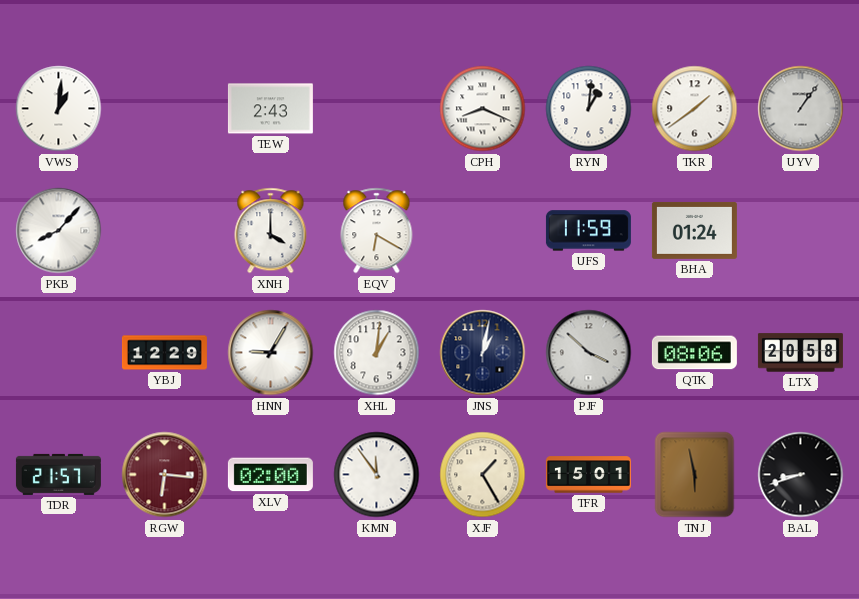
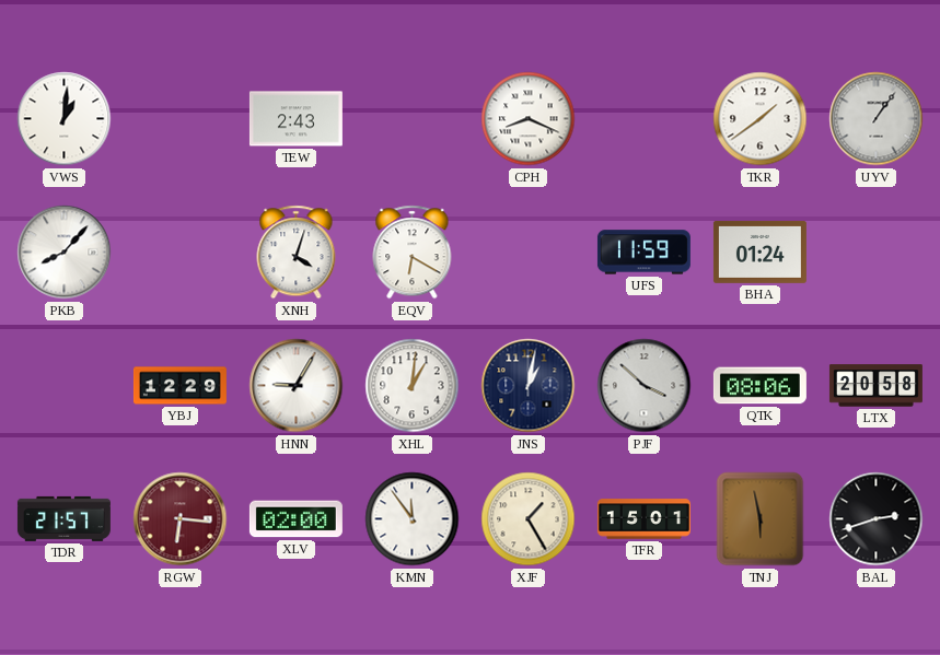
RYN: 1:01 -> none (589, 109)
XNH: 4:00 -> 4:03 (297, 253)
BAL: 8:42 -> 2:42 (877, 519)
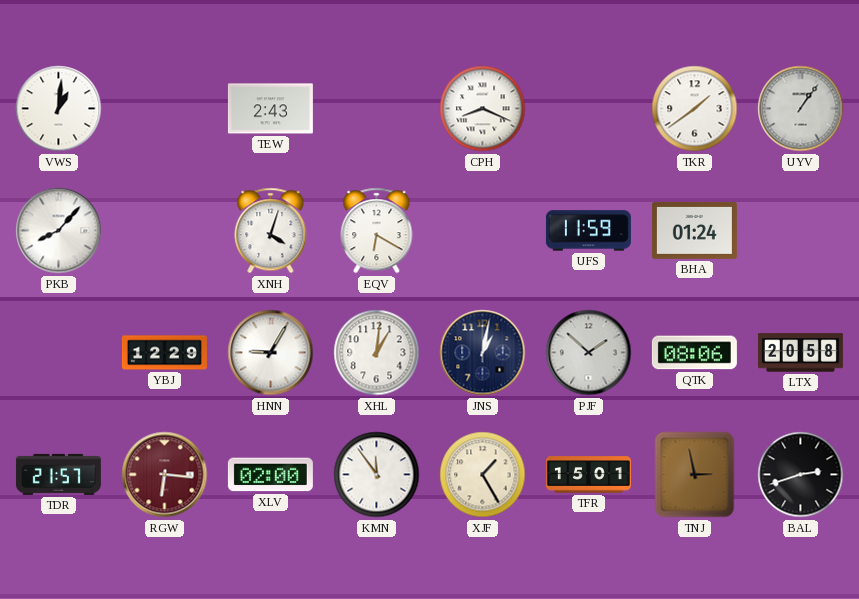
PJF: 3:52 -> 1:52 (589, 353)
TNJ: 5:58 -> 2:58 (695, 475)
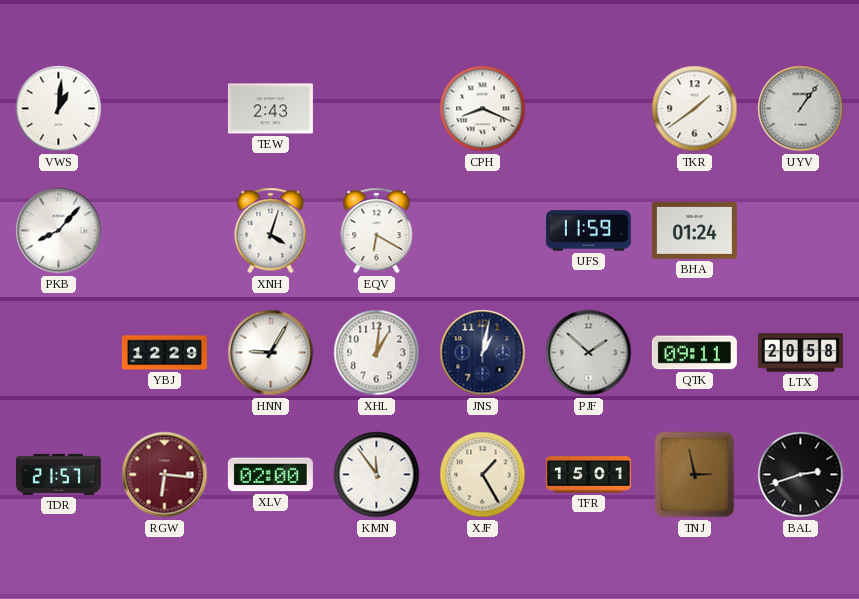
QTK: 08:06 -> 09:11 (694, 353)
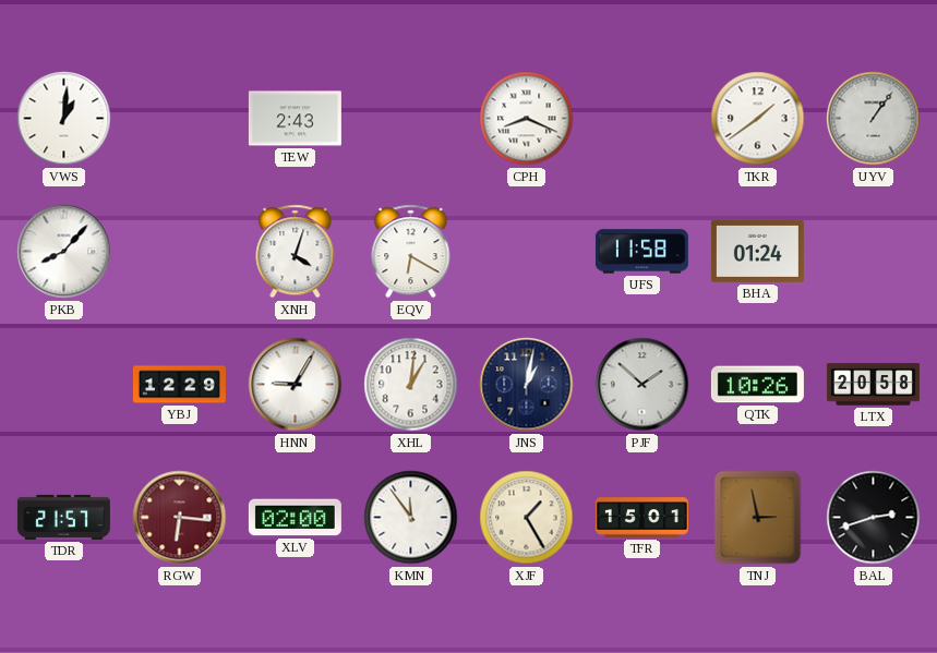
UFS: 11:59 -> 11:58 (641, 252)
QTK: 09:11 -> 10:26 (757, 385)
